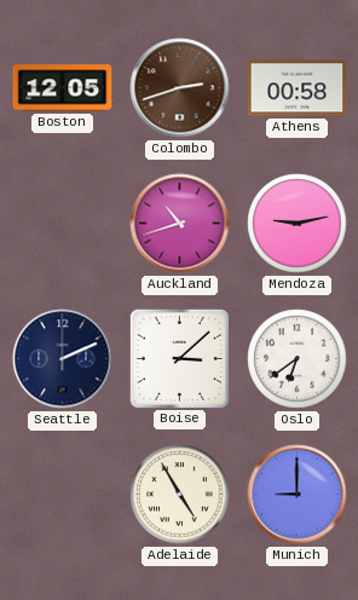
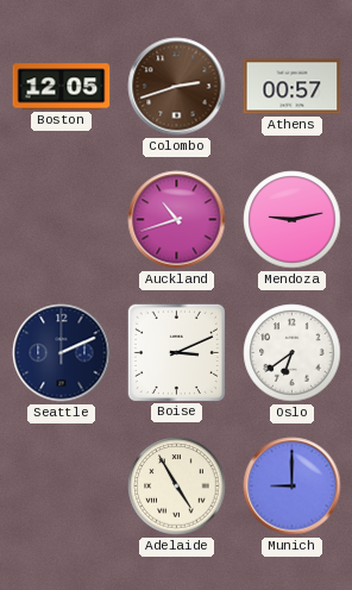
Athens: 00:58 -> 00:57 (293, 87)
Boise: 3:08 -> 3:11 (176, 352)
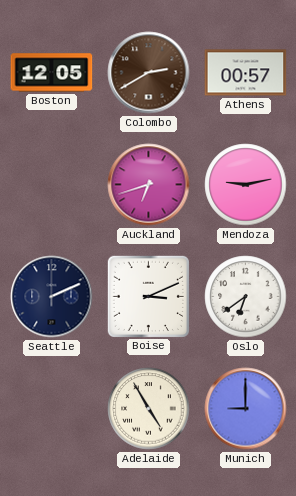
Colombo: 2:42 -> 2:40 (149, 73)
Auckland: 10:42 -> 6:42 (149, 185)
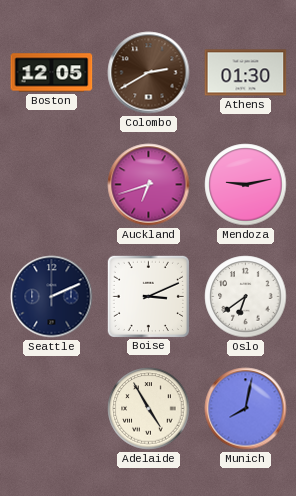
Athens: 00:57 -> 01:30 (246, 73)
Munich: 9:00 -> 8:02 (246, 409)
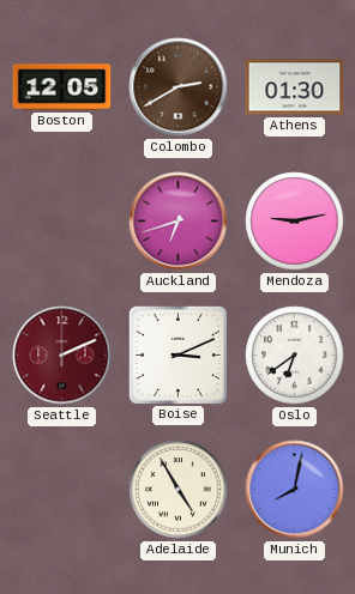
Seattle dial: navy -> burgundy (62, 356)
